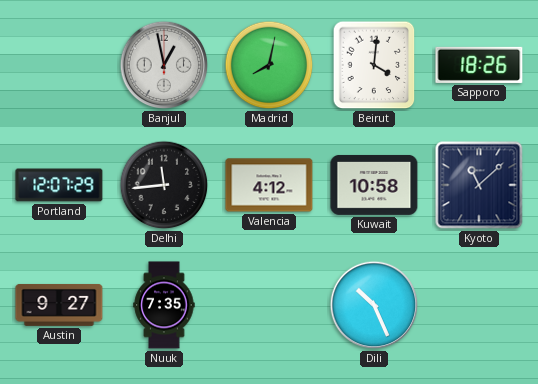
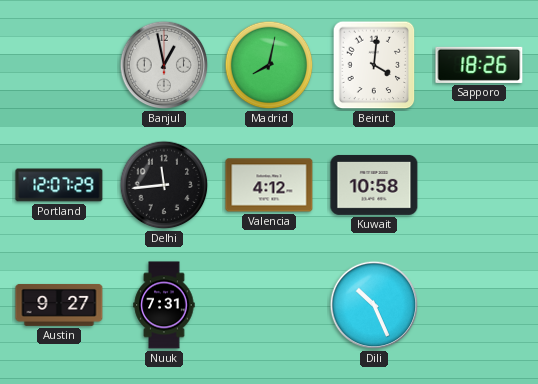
Kyoto: 11:08 -> none (479, 185)
Nuuk: 7:35 -> 7:31 (164, 305)
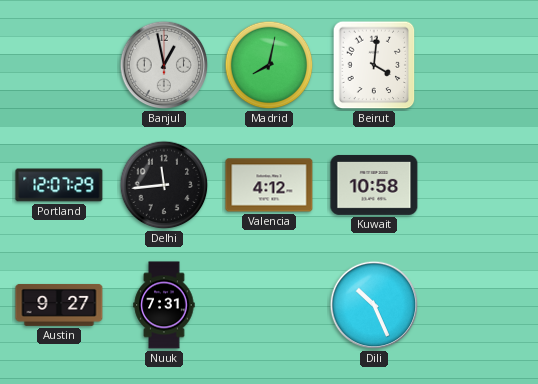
Sapporo: 18:26 -> none (479, 65)
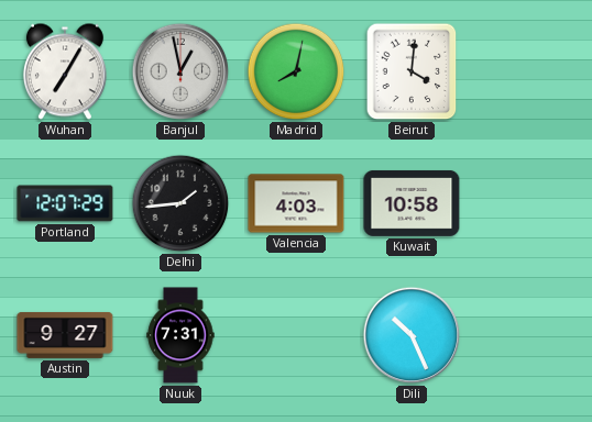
Wuhan: none -> 7:05 (65, 71)
Delhi: 11:44 -> 1:44 (180, 203)
Valencia: 4:12 -> 4:03 (296, 203)
